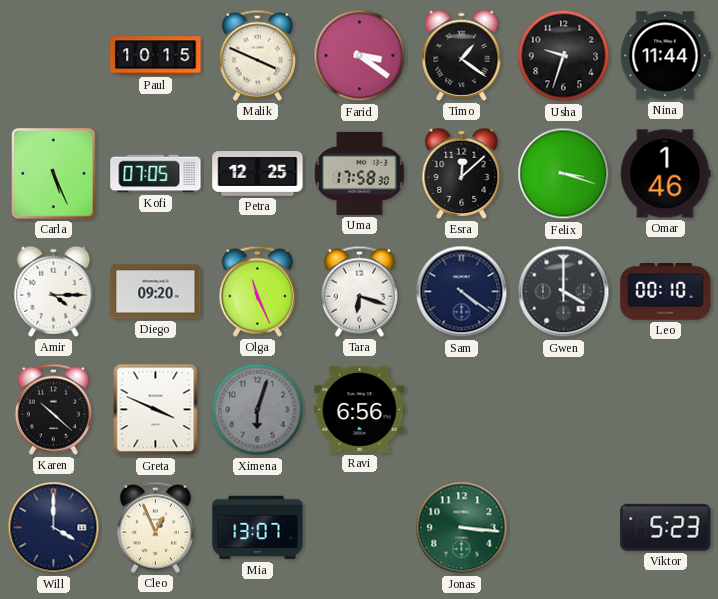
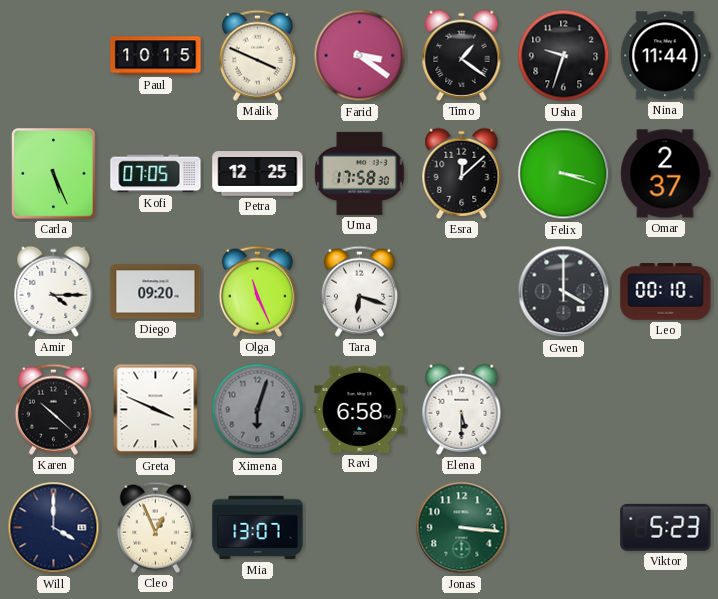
Omar: 1:46 -> 2:37 (666, 174)
Sam: 4:21 -> none (462, 292)
Ravi: 6:56 -> 6:58 (360, 409)
Elena: none -> 5:30 (462, 409)
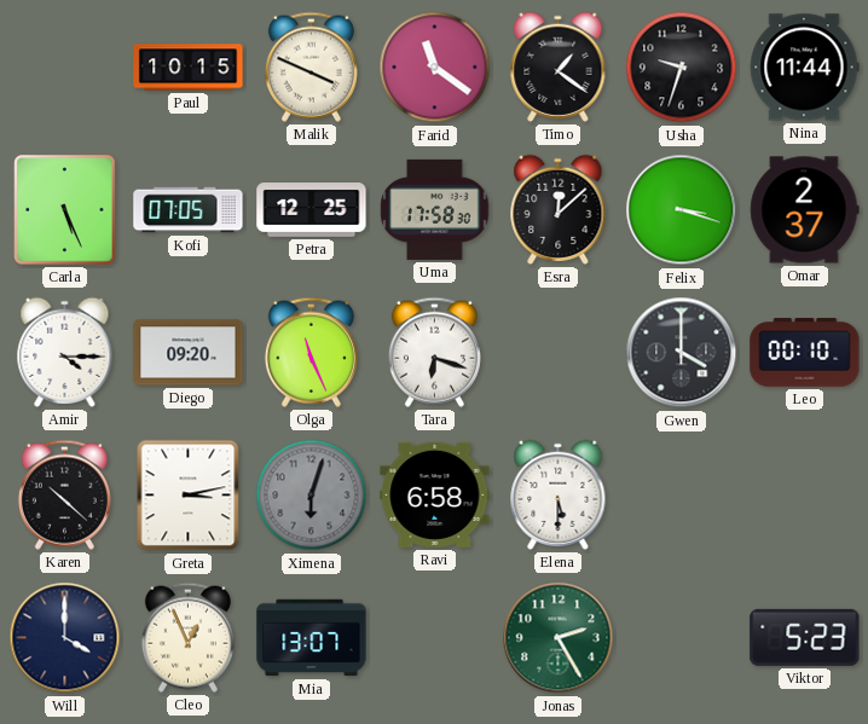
Farid: 3:21 -> 11:21 (435, 68)
Greta: 3:49 -> 3:13 (189, 496)
Jonas: 3:16 -> 2:25 (559, 638)
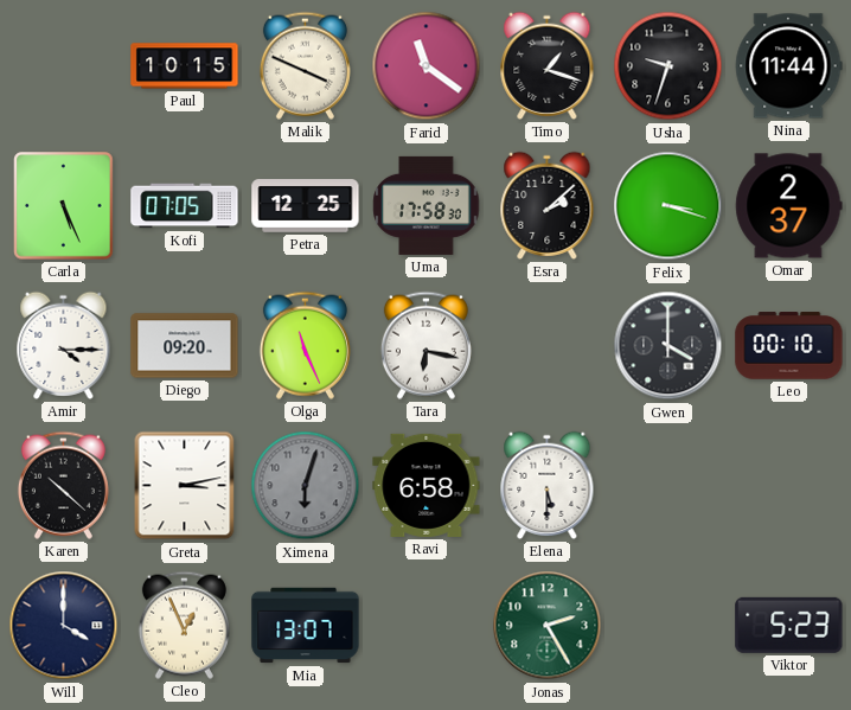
Timo: 1:21 -> 1:18 (548, 65)
Esra: 12:08 -> 2:08 (548, 205)
Tara: 6:18 -> 6:17 (426, 345)
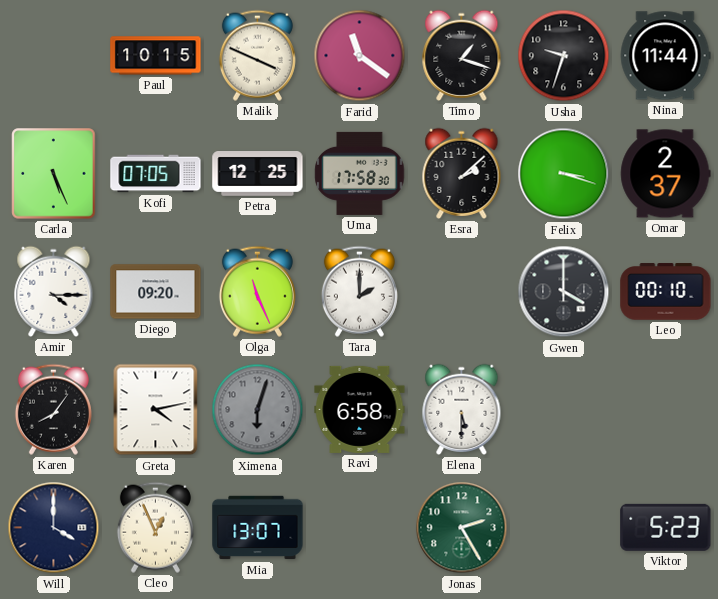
Tara: 6:17 -> 2:00 (359, 291)
Karen: 10:22 -> 8:06 (53, 409)
Greta: 3:13 -> 4:13 (156, 410)
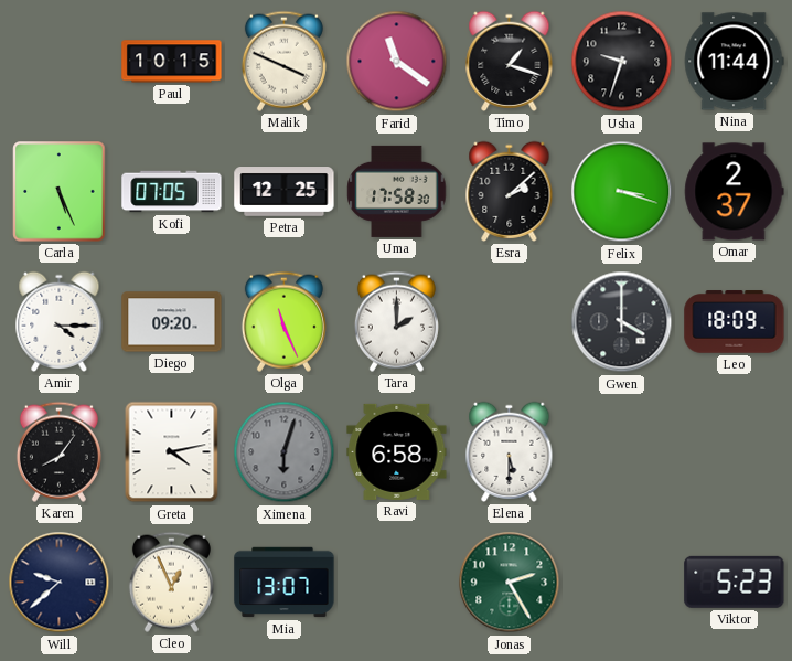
Leo: 00:10 -> 18:09 (735, 322)
Will: 4:00 -> 9:38 (60, 583)
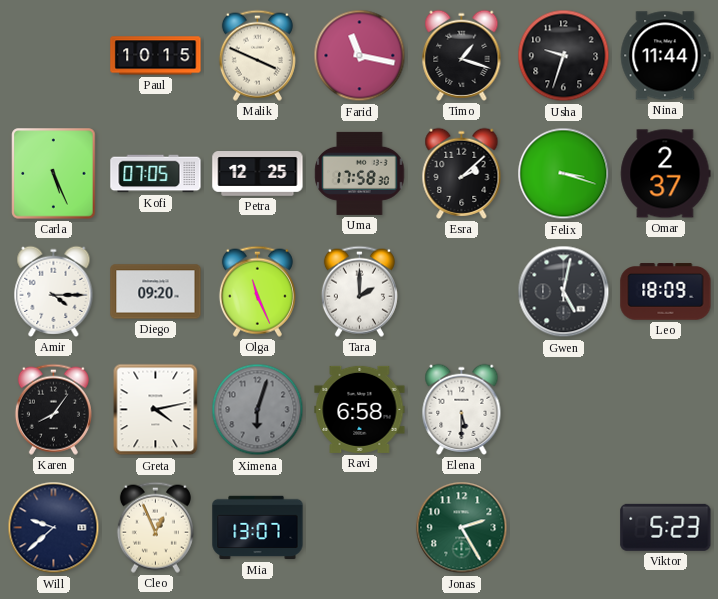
Farid: 11:21 -> 11:17 (360, 56)
Gwen: 4:00 -> 5:02 (564, 292)
